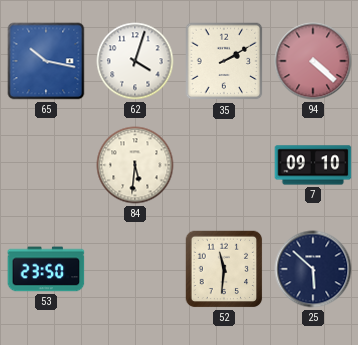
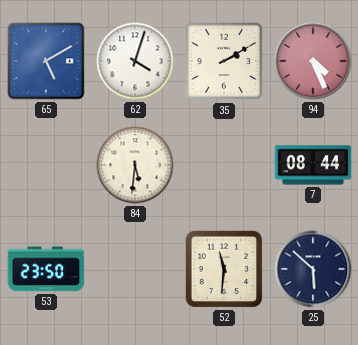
65: 10:17 -> 5:10 (46, 61)
94: 4:22 -> 4:26 (313, 61)
7: 09:10 -> 08:44 (313, 165)
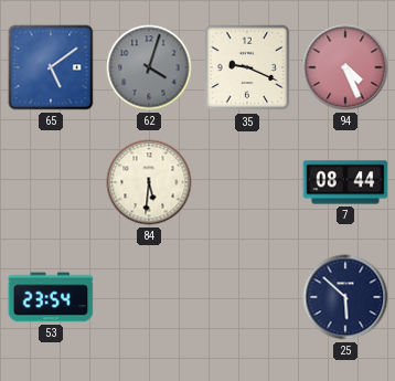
65: 5:10 -> 5:09 (51, 67)
62 dial: white -> grey (149, 67)
35: 2:10 -> 9:19 (247, 67)
53: 23:50 -> 23:54 (51, 297)
52: 11:31 -> none (224, 269)
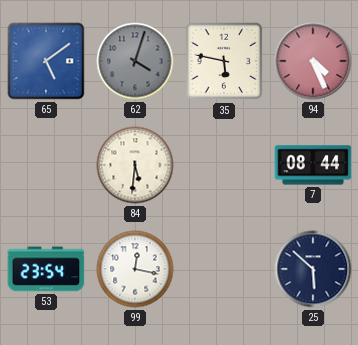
35: 9:19 -> 5:47 (224, 61)
99: none -> 12:17 (135, 269)
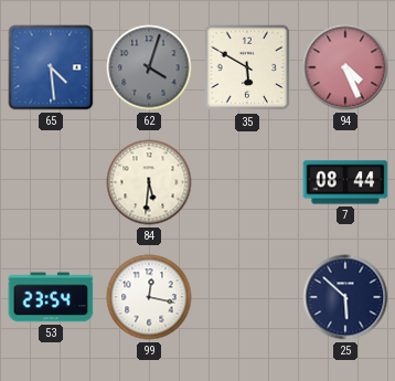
65: 5:09 -> 4:29 (51, 67)
35: 5:47 -> 5:50 (247, 67)
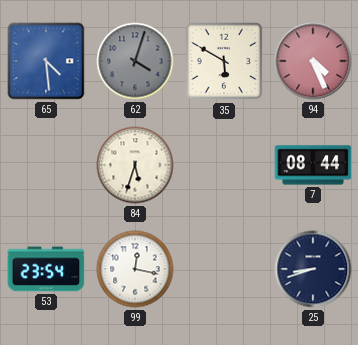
84: 5:31 -> 5:33 (135, 165)
25: 5:52 -> 8:42 (313, 269)
